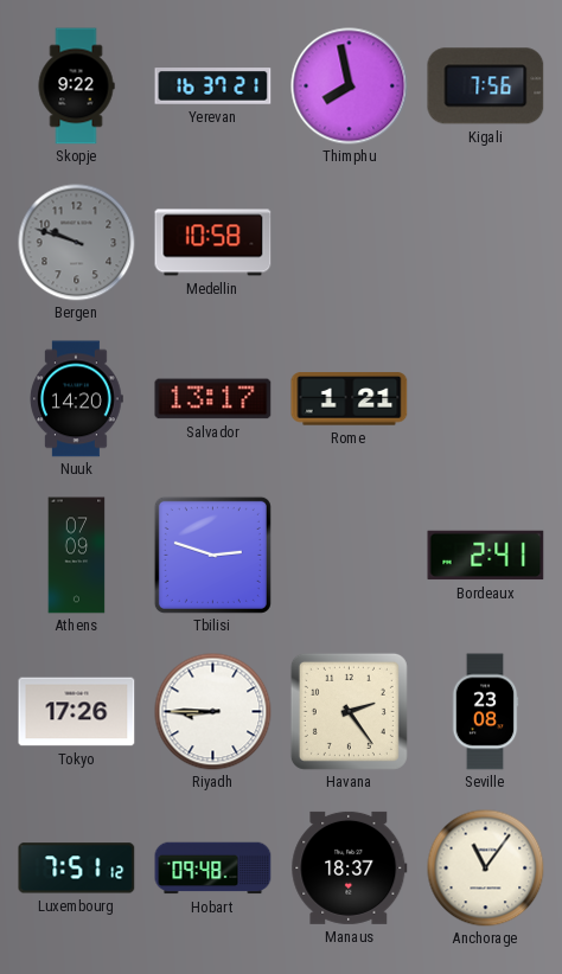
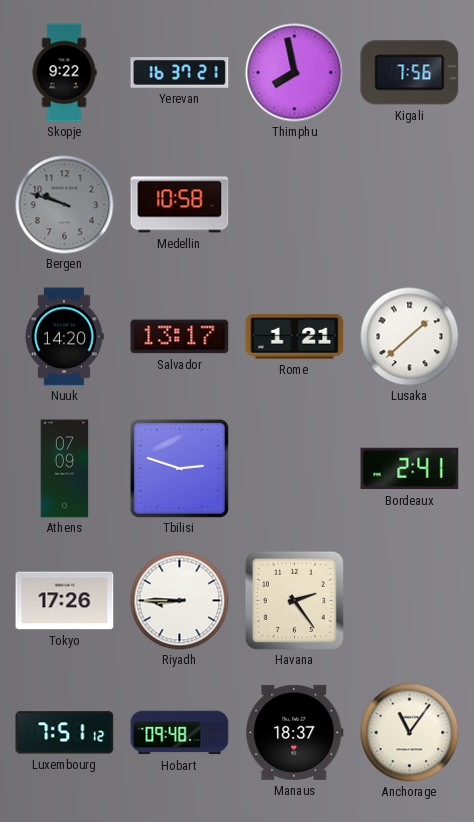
Lusaka: none -> 1:38 (410, 337)
Seville: 23:08 -> none (485, 712)
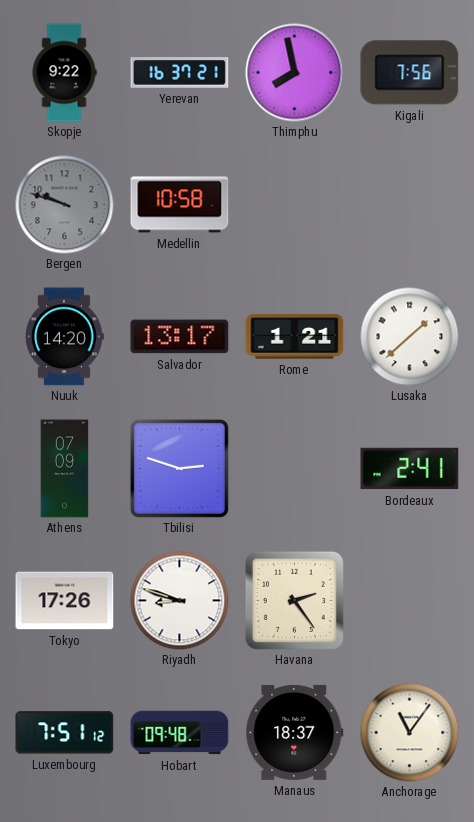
Riyadh: 8:45 -> 8:48 (180, 601)
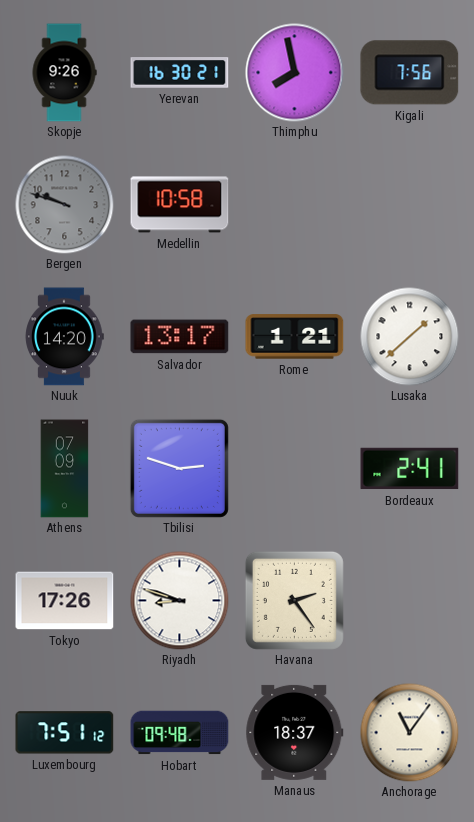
Skopje: 9:22 -> 9:26 (64, 73)
Yerevan: 16:37 -> 16:30 (180, 73)
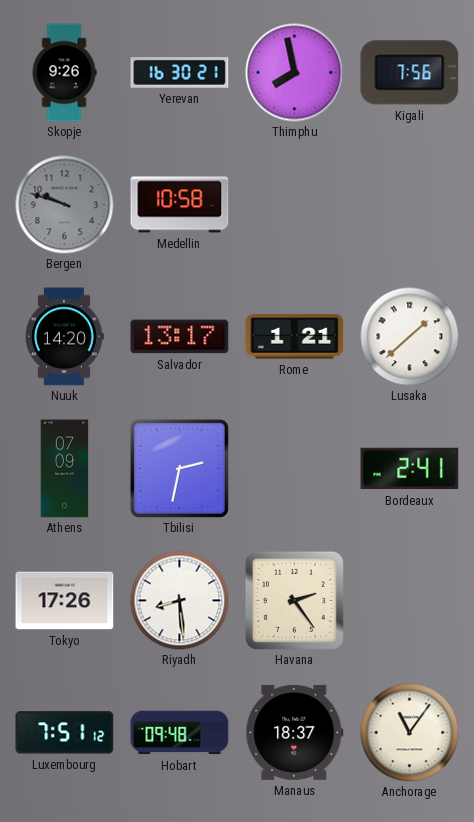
Tbilisi: 2:48 -> 2:32 (179, 468)
Riyadh: 8:48 -> 8:29 (180, 601)
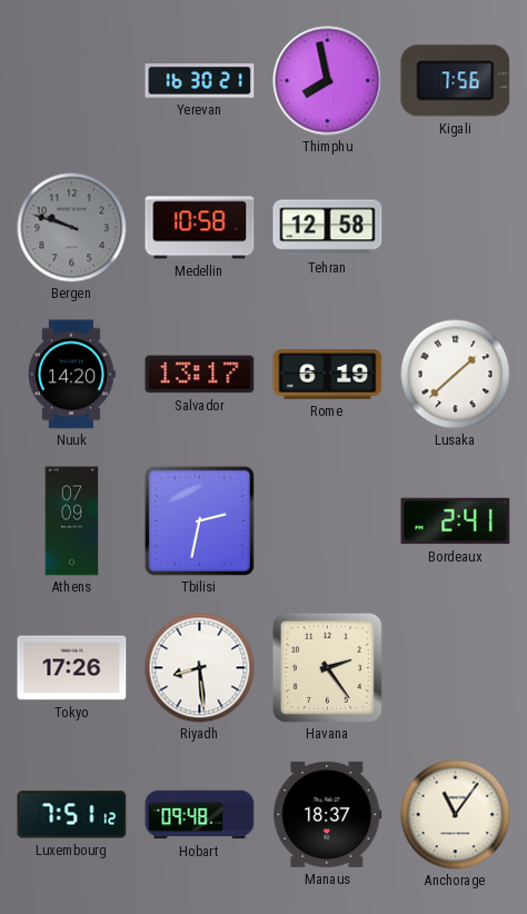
Skopje: 9:26 -> none (64, 73)
Tehran: none -> 12:58 (328, 228)
Rome: 1:21 -> 6:19 (328, 375)
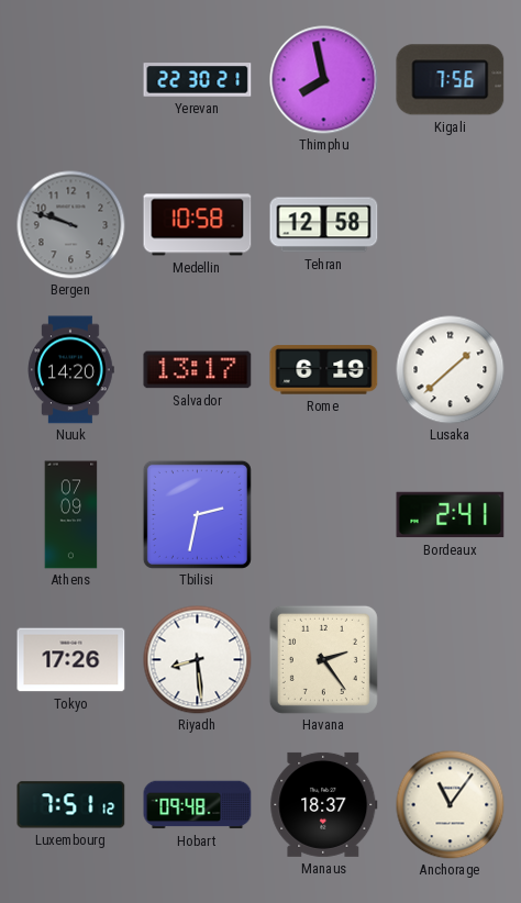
Yerevan: 16:30 -> 22:30 (198, 80)
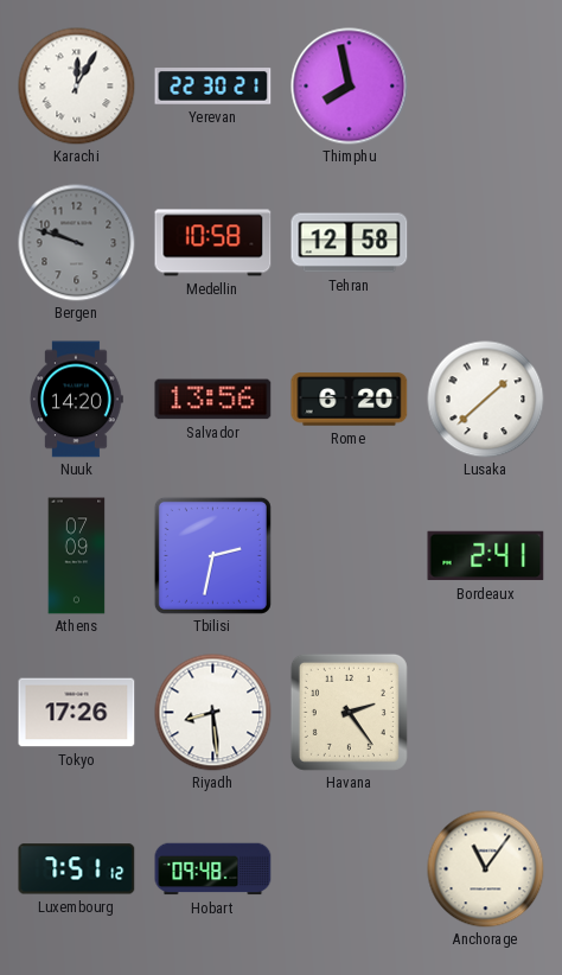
Karachi: none -> 12:05 (77, 87)
Kigali: 7:56 -> none (451, 80)
Salvador: 13:17 -> 13:56 (213, 400)
Rome: 6:19 -> 6:20 (350, 400)
Manaus: 18:37 -> none (324, 804)
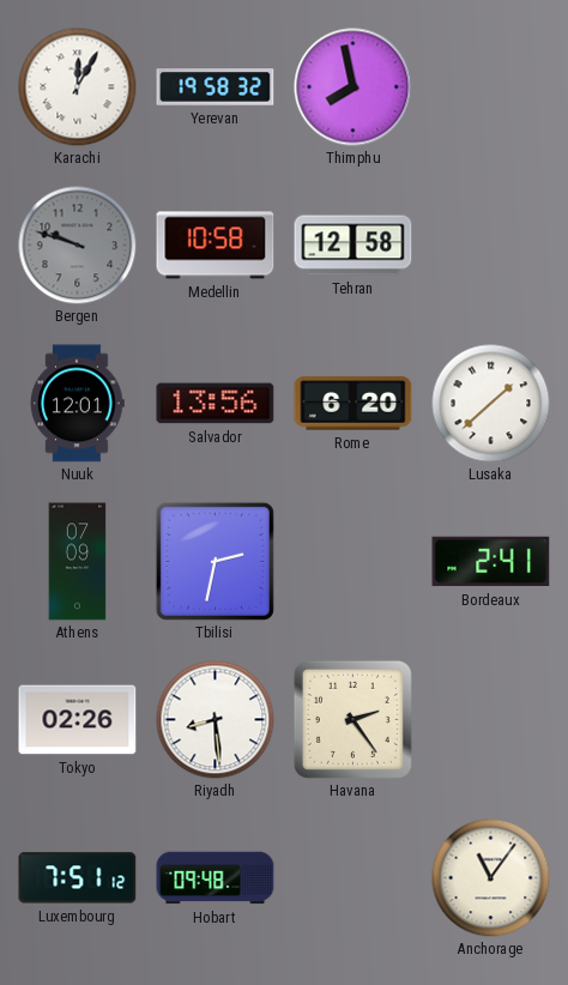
Yerevan: 22:30 -> 19:58 (216, 87)
Nuuk: 14:20 -> 12:01 (77, 404)
Tokyo: 17:26 -> 02:26 (78, 720)
